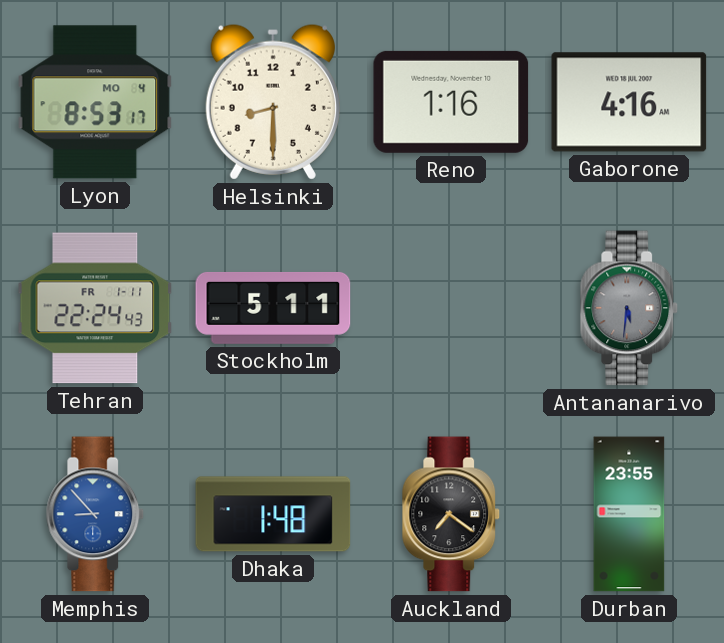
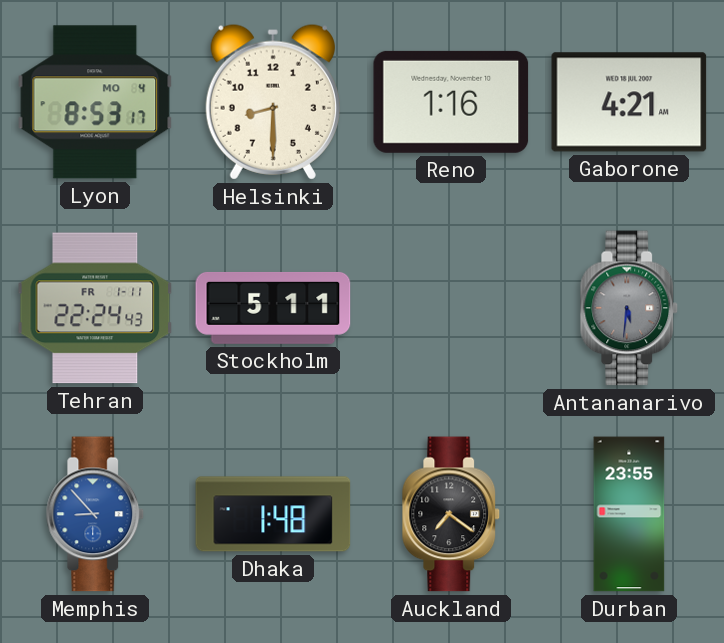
Gaborone: 4:16 -> 4:21 (629, 102)
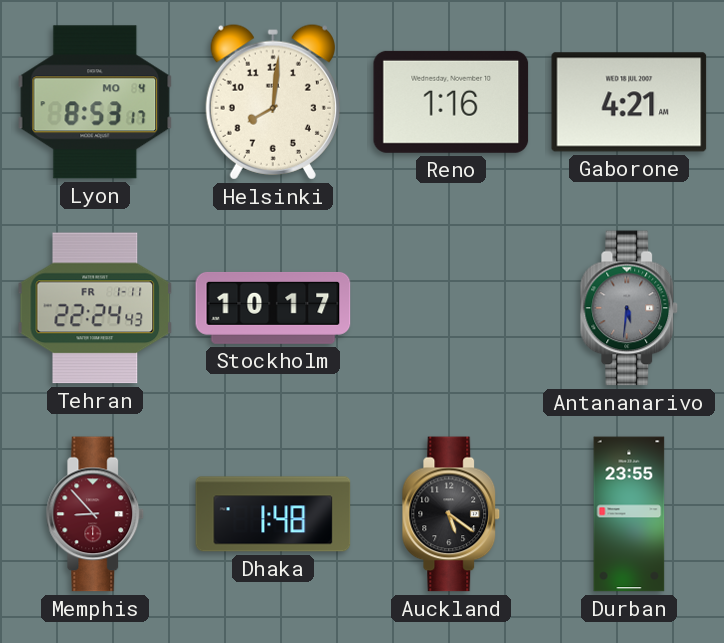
Helsinki: 8:30 -> 8:01 (273, 102)
Stockholm: 5:11 -> 10:17 (273, 308)
Memphis dial: blue -> burgundy (95, 514)
Auckland: 7:21 -> 5:21 (451, 514)
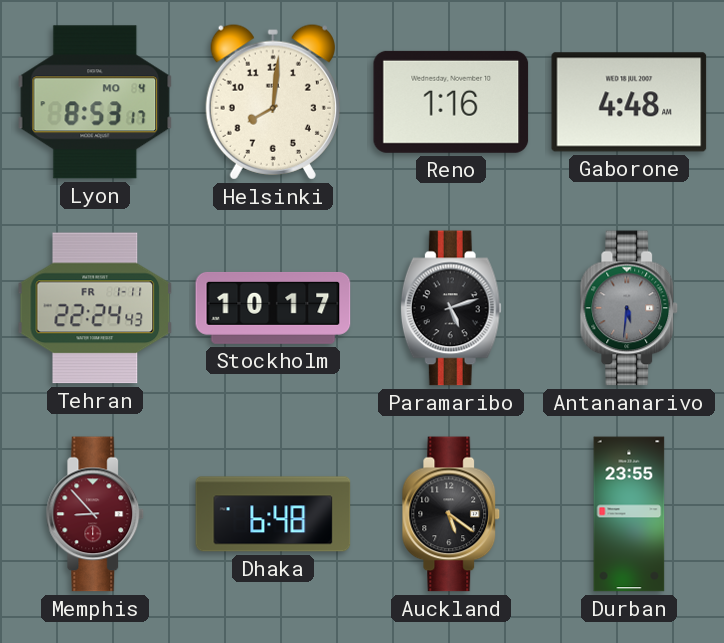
Gaborone: 4:21 -> 4:48 (629, 102)
Paramaribo: none -> 5:12 (451, 308)
Dhaka: 1:48 -> 6:48 (273, 514)
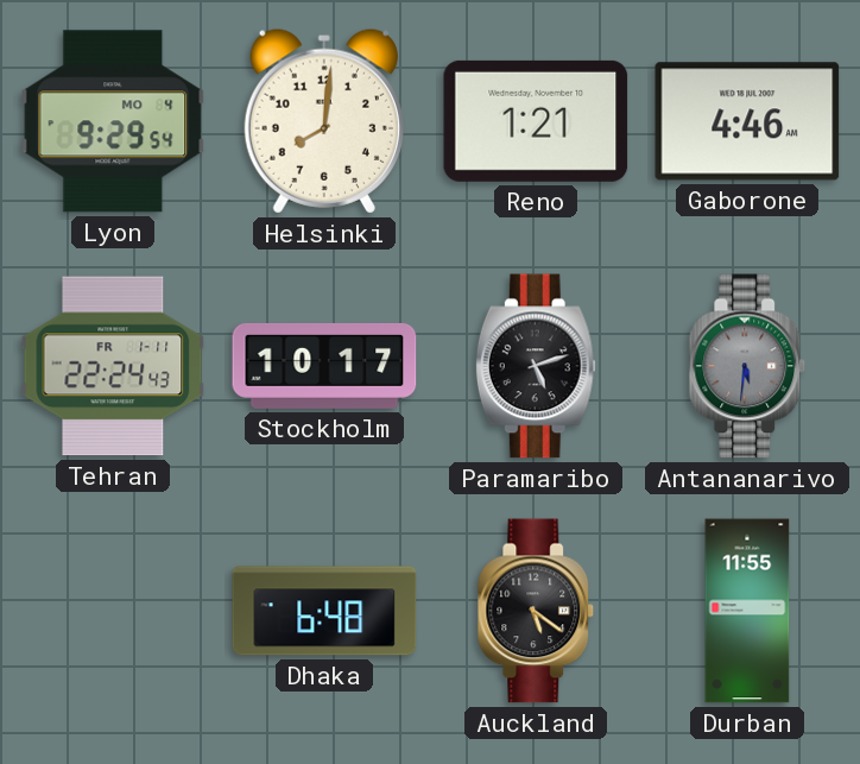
Lyon: 8:53 -> 9:29 (113, 121)
Reno: 1:16 -> 1:21 (536, 121)
Gaborone: 4:48 -> 4:46 (747, 121)
Memphis: 8:53 -> none (95, 514)
Durban: 23:55 -> 11:55 (747, 611)
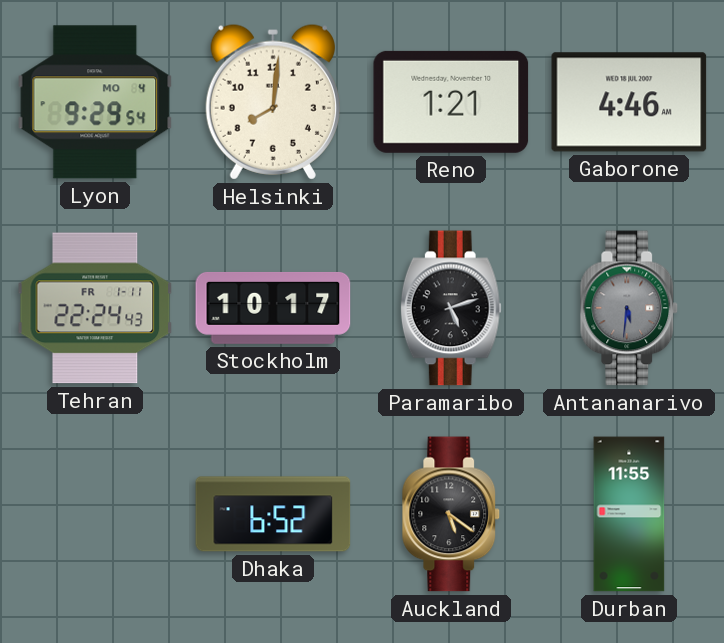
Dhaka: 6:48 -> 6:52 (273, 514)
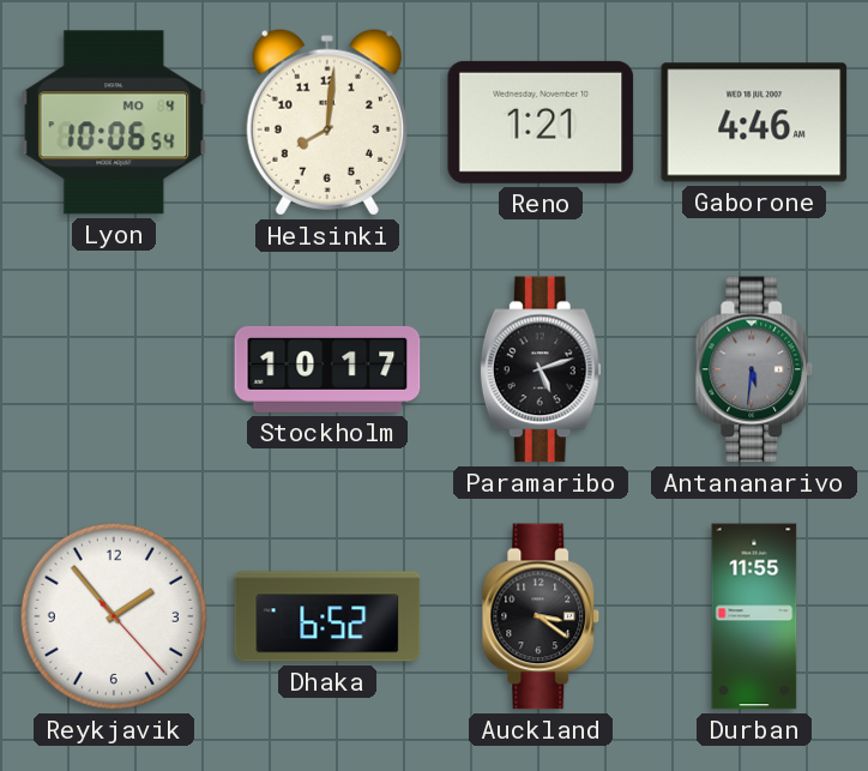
Lyon: 9:29 -> 10:06 (114, 122)
Tehran: 22:24 -> none (95, 308)
Reykjavik: none -> 1:53 (114, 616)
Auckland: 5:21 -> 3:21 (541, 616)
